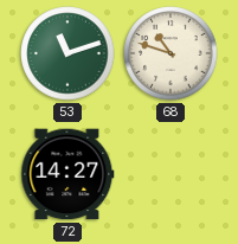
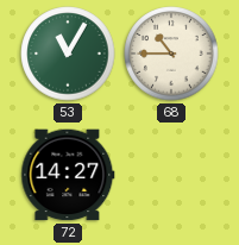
53: 11:12 -> 11:05 (68, 54)
68: 10:48 -> 10:45 (171, 54)
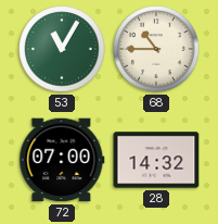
72: 14:27 -> 07:00 (62, 160)
28: none -> 14:32 (156, 160)
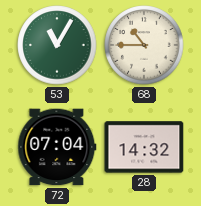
72: 07:00 -> 07:04 (57, 147)
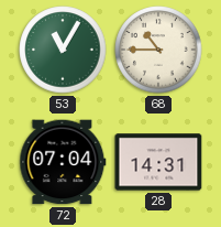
28: 14:32 -> 14:31 (158, 162)
